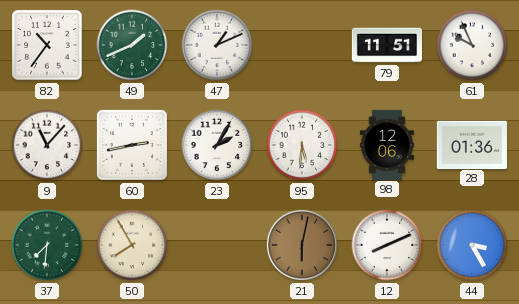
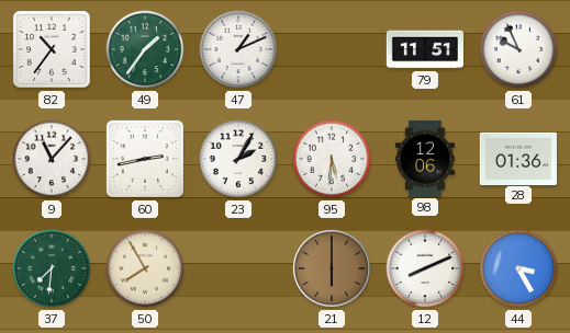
49: 1:41 -> 1:36 (145, 49)
21: 6:02 -> 6:00 (332, 268)
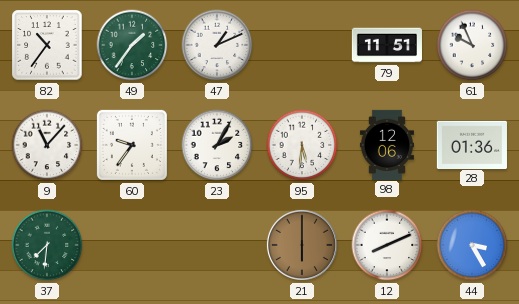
60: 2:43 -> 9:36 (132, 145)
50: 7:55 -> none (145, 268)
